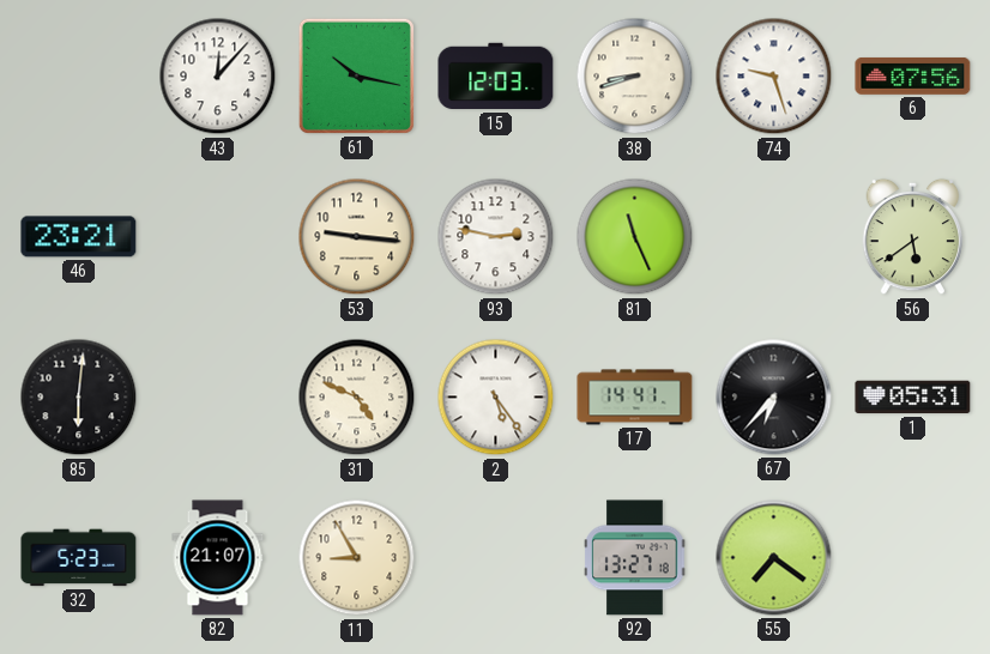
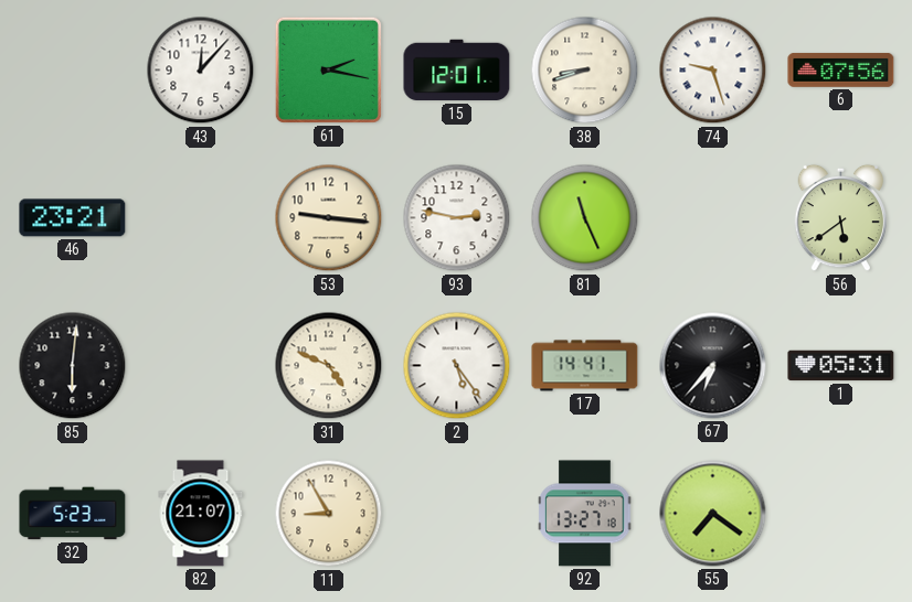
61: 10:17 -> 2:17 (328, 69)
15: 12:03 -> 12:01 (457, 71)
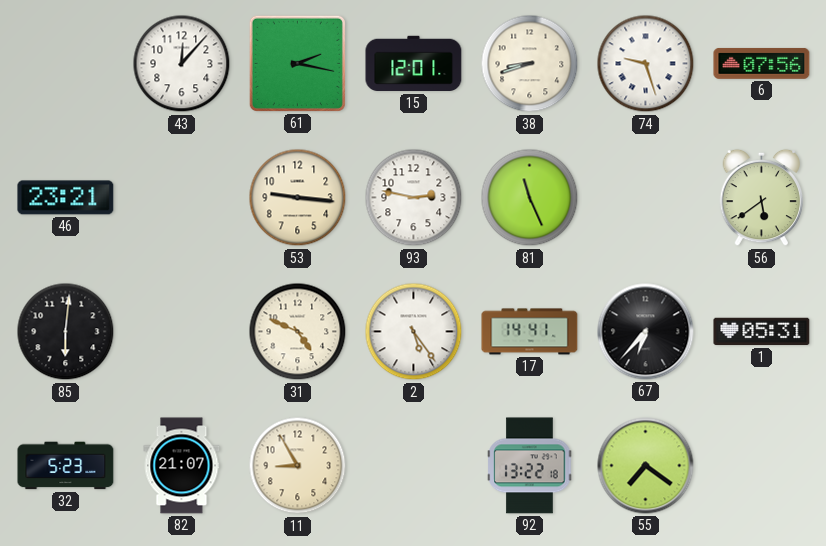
92: 13:27 -> 13:22 (530, 466)
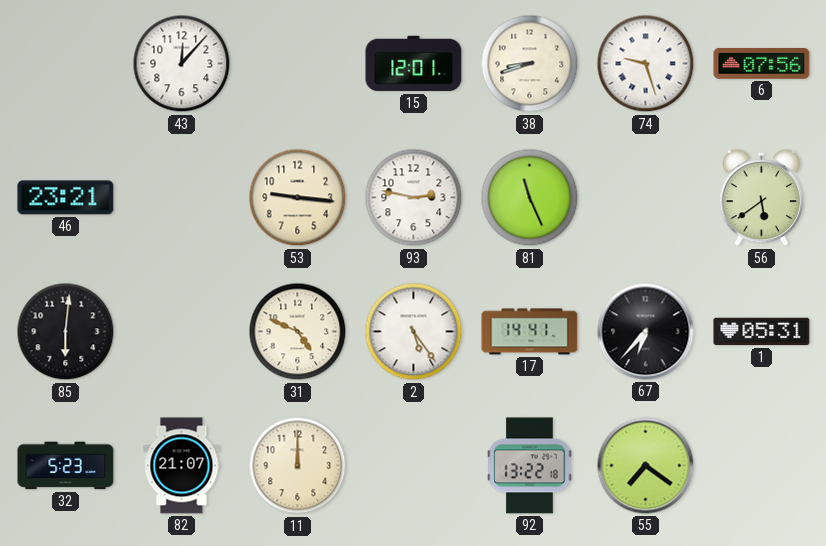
61: 2:17 -> none (297, 63)
11: 8:55 -> 12:00 (298, 466)
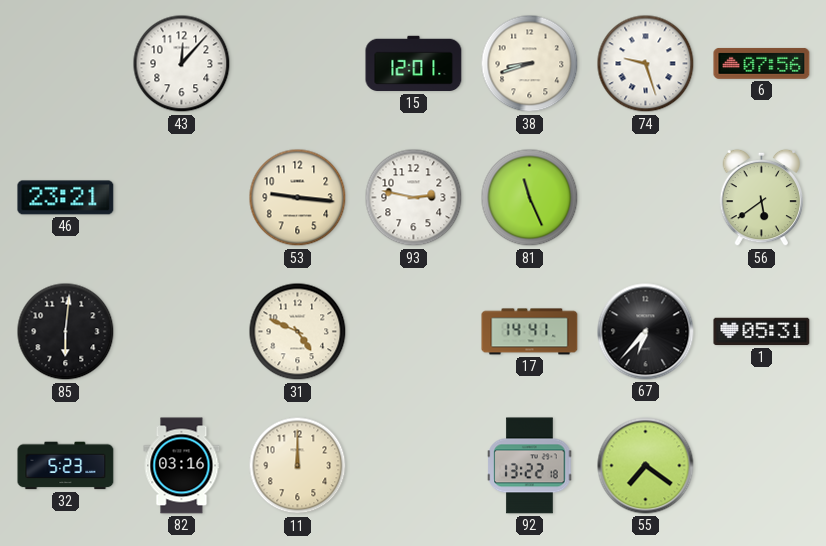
2: 5:24 -> none (414, 332)
82: 21:07 -> 03:16 (182, 466)
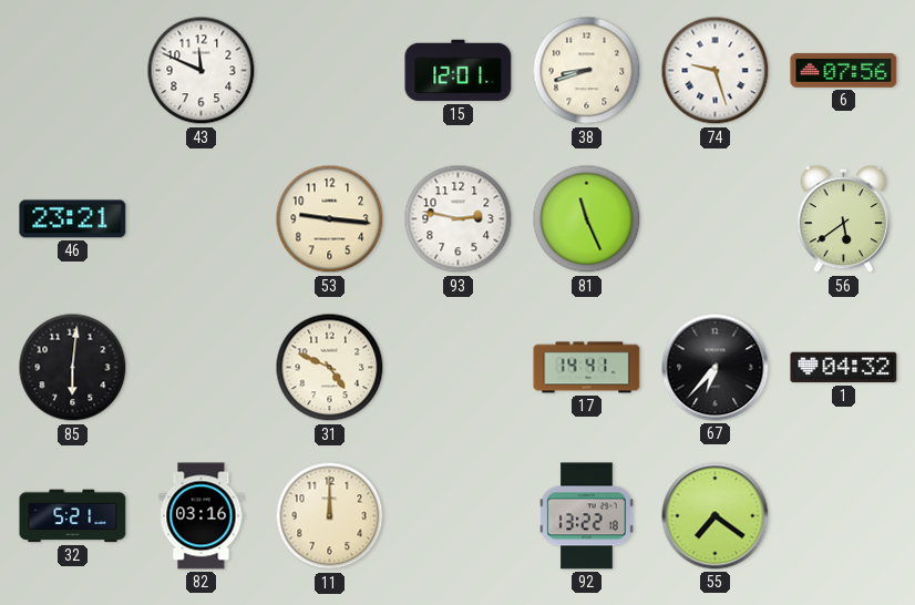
43: 12:07 -> 11:49 (202, 71)
1: 05:31 -> 04:32 (844, 368)
32: 5:23 -> 5:21 (73, 516)
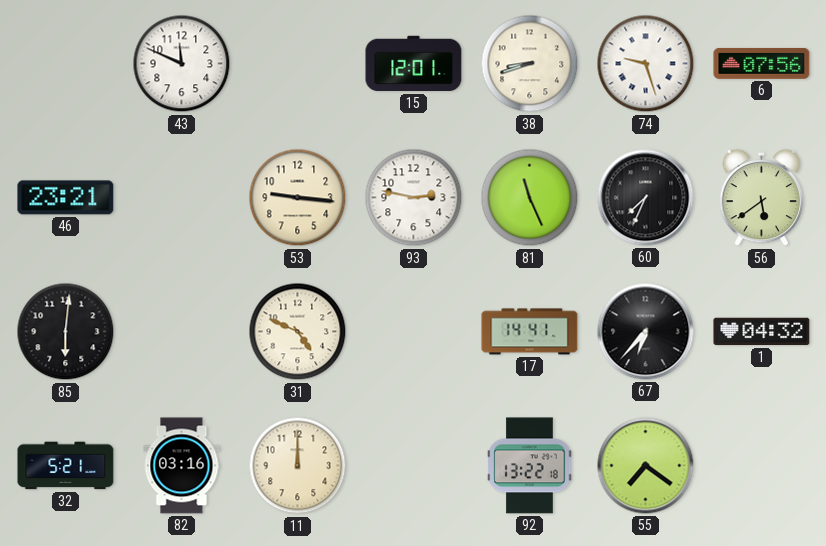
60: none -> 7:34 (646, 198)
